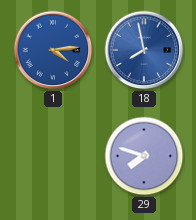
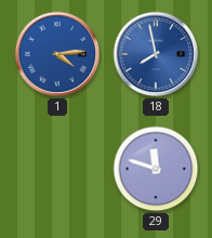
29: 7:48 -> 11:48 (156, 169)
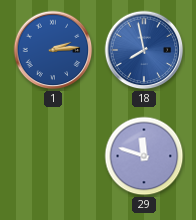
1: 4:14 -> 2:14 (53, 50)
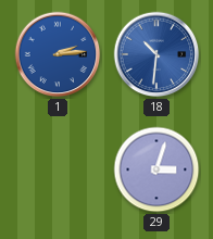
18: 7:58 -> 10:31 (156, 54)
29: 11:48 -> 3:03 (156, 169)
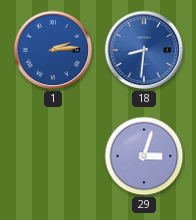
18: 10:31 -> 8:31 (144, 50)
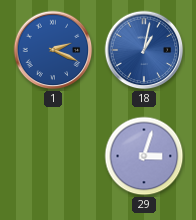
1: 2:14 -> 2:19 (53, 50)
18: 8:31 -> 1:02 (144, 50)
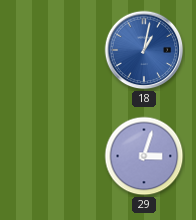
1: 2:19 -> none (53, 50)
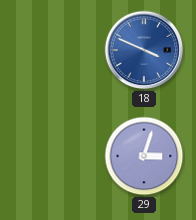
18: 1:02 -> 3:49 (144, 50)
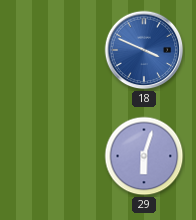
29: 3:03 -> 6:03 (144, 156)
